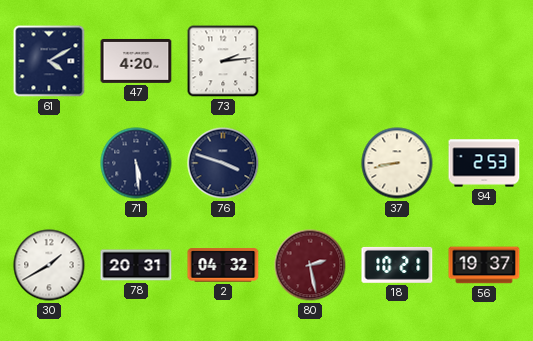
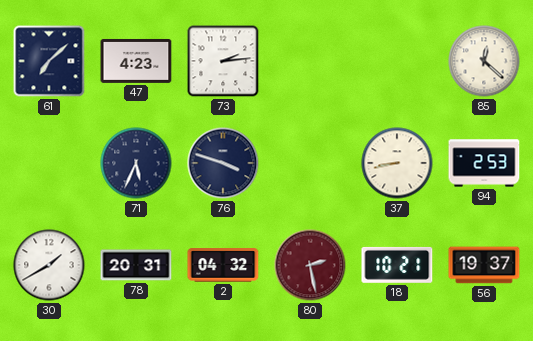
61: 4:10 -> 7:08 (49, 61)
47: 4:20 -> 4:23 (136, 61)
85: none -> 12:22 (484, 61)
71: 5:29 -> 5:34 (136, 163)
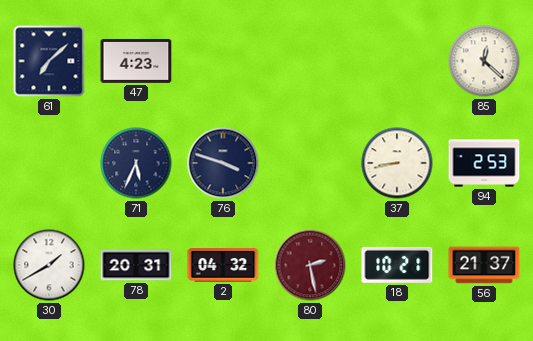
73: 2:14 -> none (223, 61)
56: 19:37 -> 21:37 (484, 265)
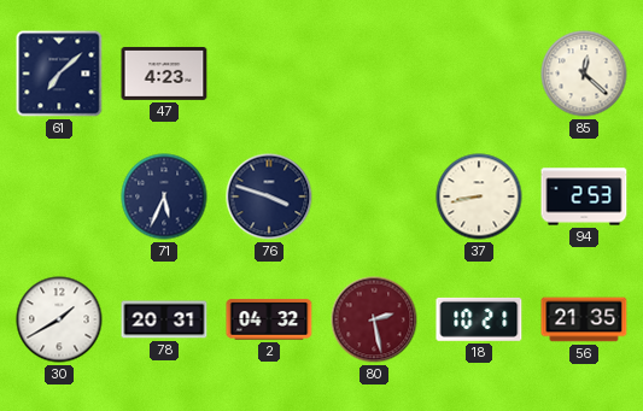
56: 21:37 -> 21:35 (584, 319)
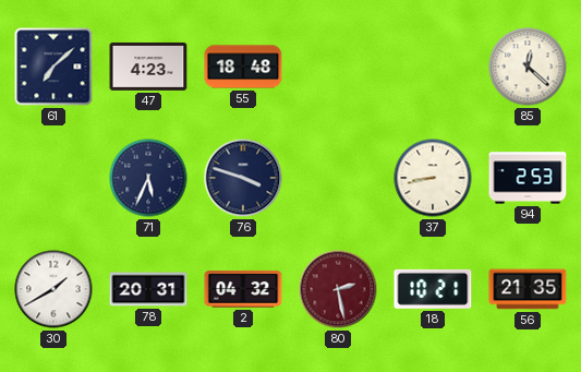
55: none -> 18:48 (243, 67)
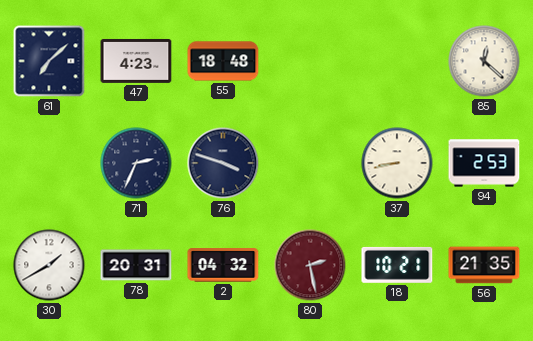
71: 5:34 -> 2:34 (136, 163)
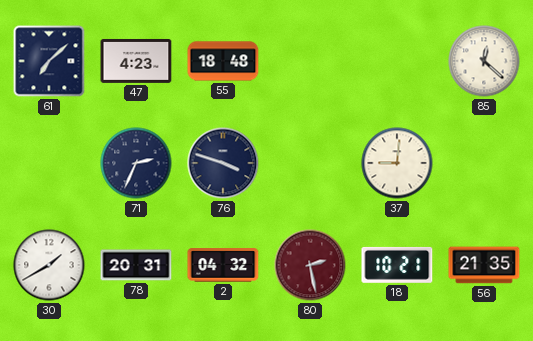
37: 8:43 -> 9:01 (397, 163)
94: 2:53 -> none (484, 163)
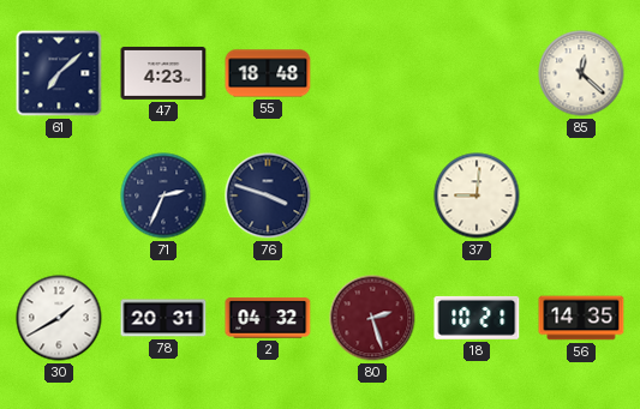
80: 2:28 -> 2:27 (372, 318)
56: 21:35 -> 14:35 (581, 318)
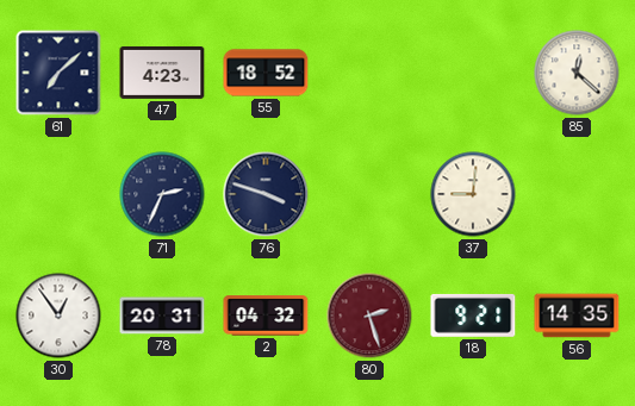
55: 18:48 -> 18:52 (266, 73)
30: 1:40 -> 12:54 (58, 316)
18: 10:21 -> 9:21 (473, 316)
